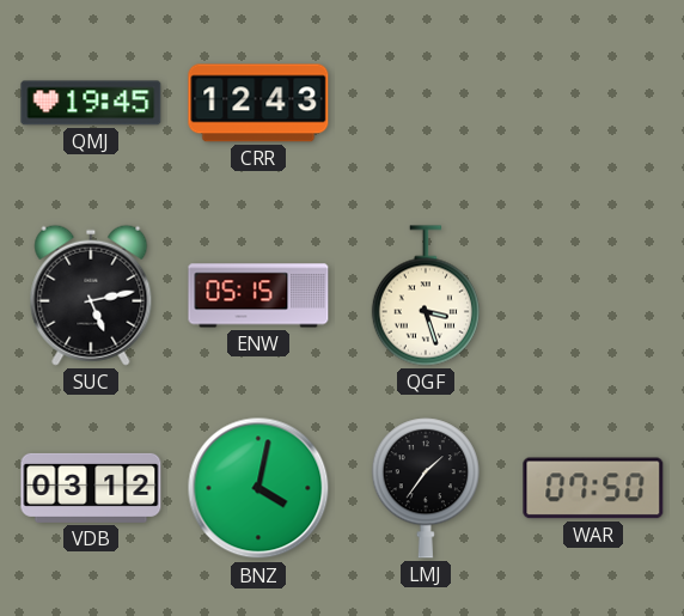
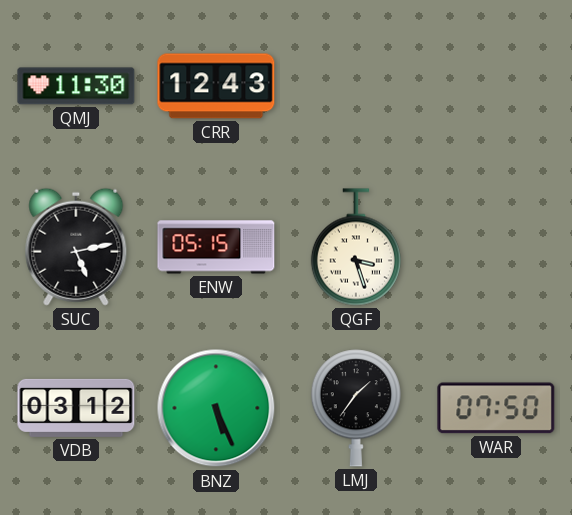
QMJ: 19:45 -> 11:30 (76, 86)
BNZ: 4:02 -> 5:26 (216, 408)
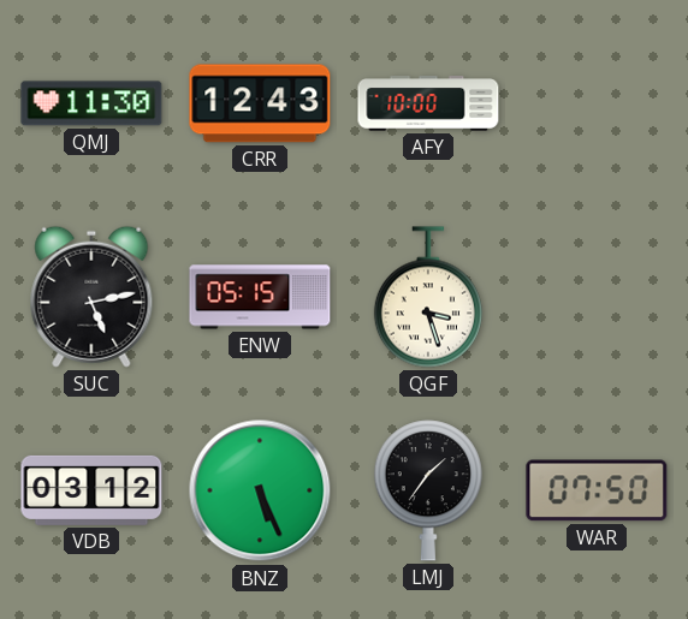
AFY: none -> 10:00 (428, 103)
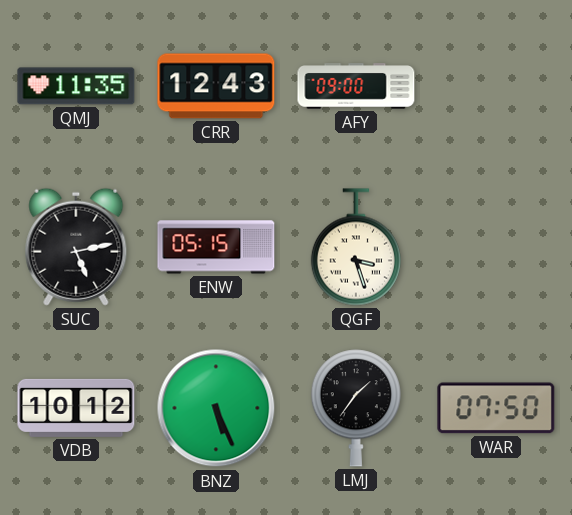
QMJ: 11:30 -> 11:35 (76, 86)
AFY: 10:00 -> 09:00 (356, 86)
VDB: 03:12 -> 10:12 (76, 408)
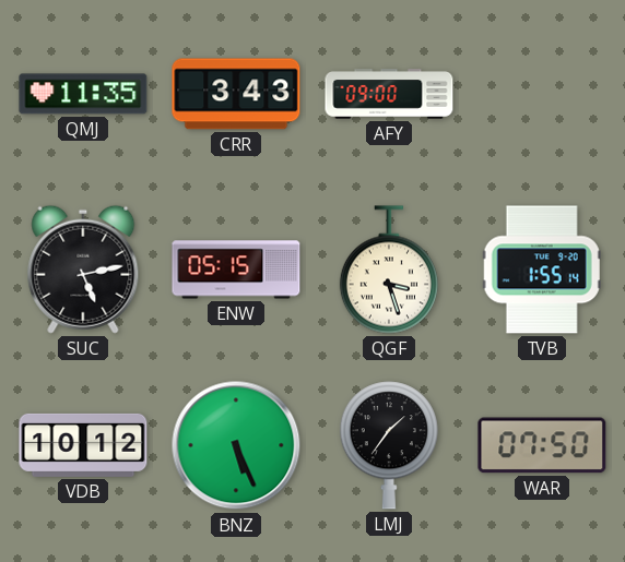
CRR: 12:43 -> 3:43 (236, 94)
TVB: none -> 1:55 (542, 270)
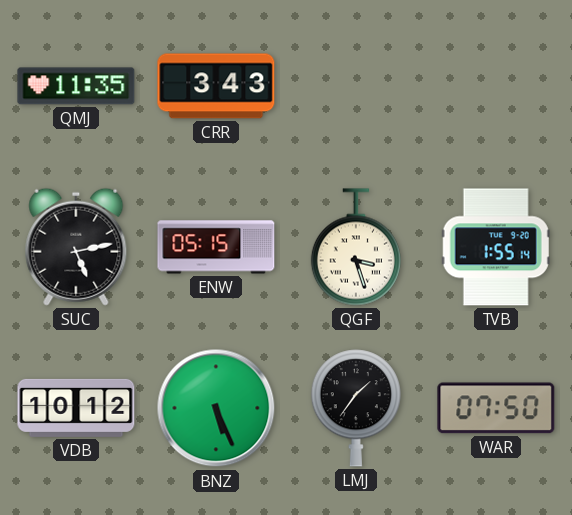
AFY: 09:00 -> none (389, 94)
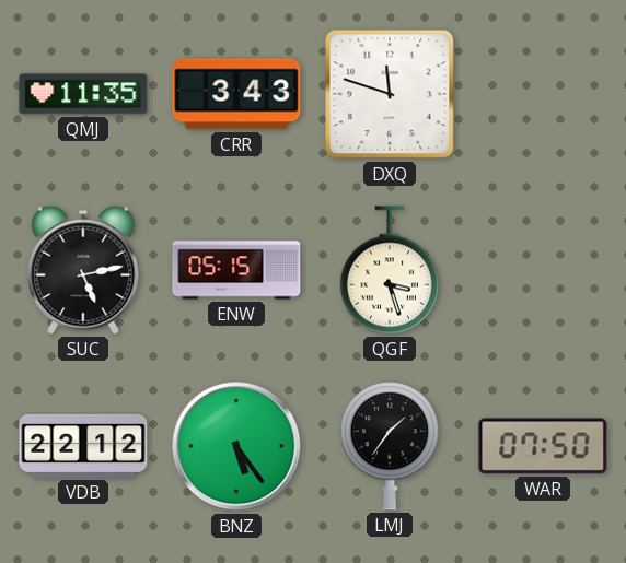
DXQ: none -> 11:48 (390, 94)
TVB: 1:55 -> none (496, 247)
VDB: 10:12 -> 22:12 (83, 446)
BNZ: 5:26 -> 5:24 (236, 446)
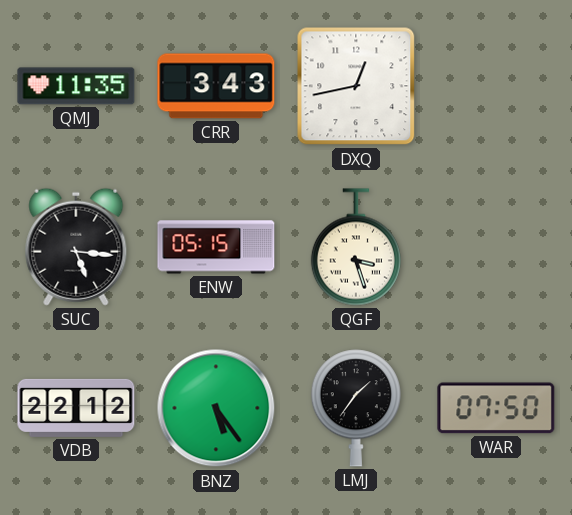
DXQ: 11:48 -> 12:43 (356, 86)
SUC: 5:13 -> 5:16 (76, 247)
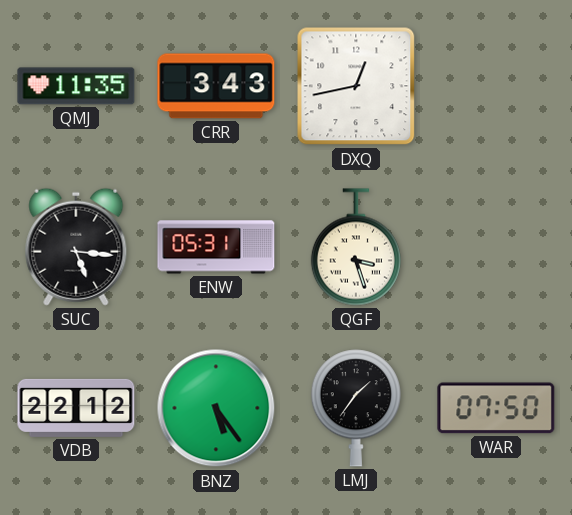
ENW: 05:15 -> 05:31 (216, 247)
